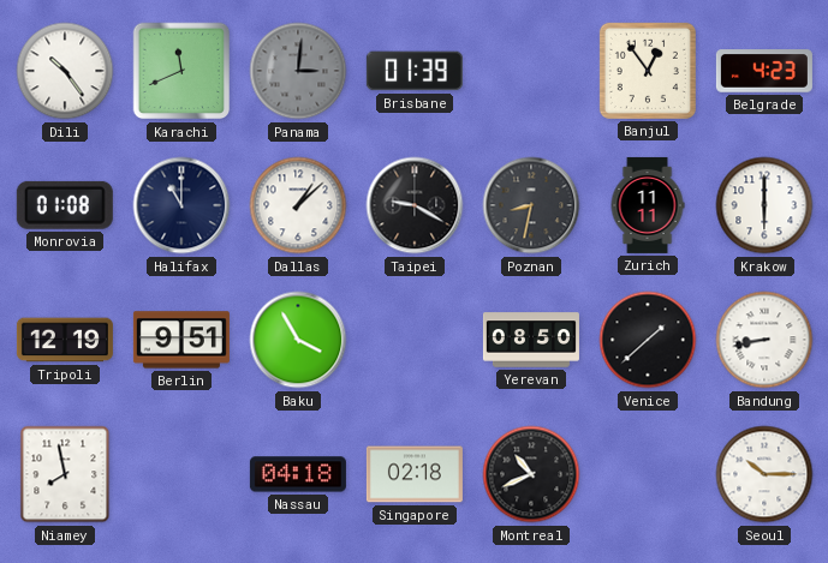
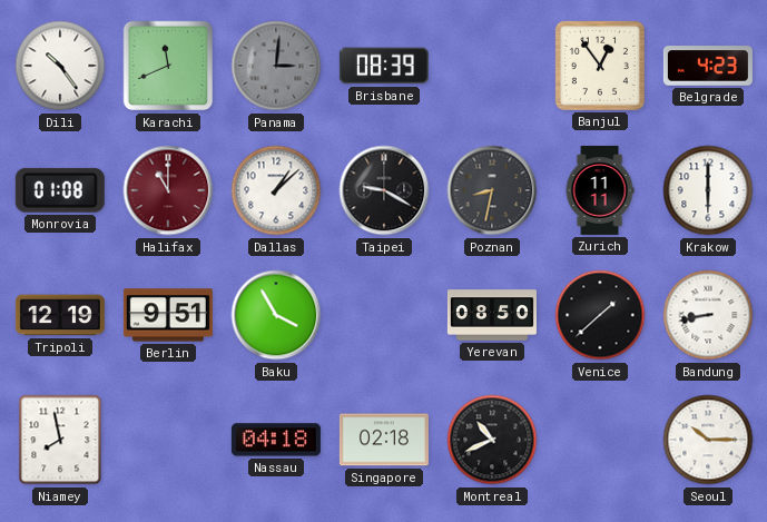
Brisbane: 01:39 -> 08:39 (384, 66)
Halifax dial: navy -> burgundy (168, 190)
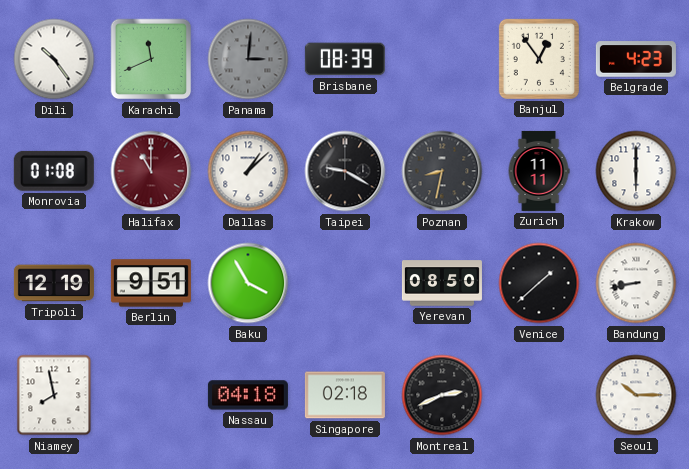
Montreal: 10:41 -> 2:41 (442, 395)
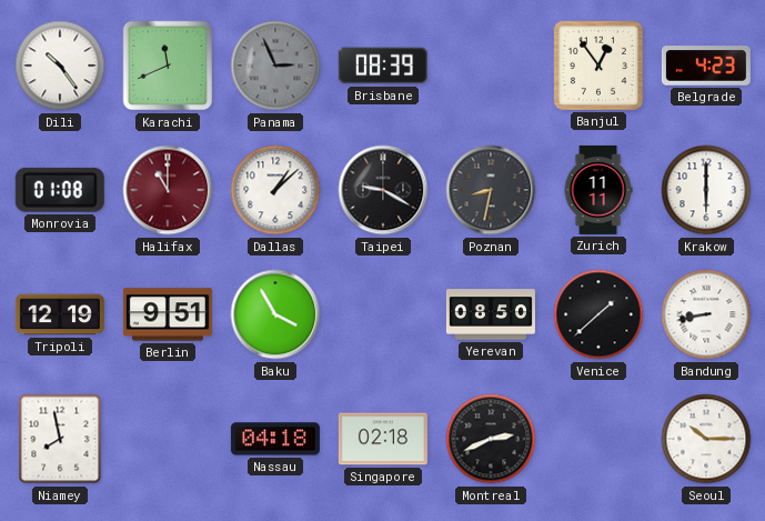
Panama: 3:01 -> 2:56 (275, 66)
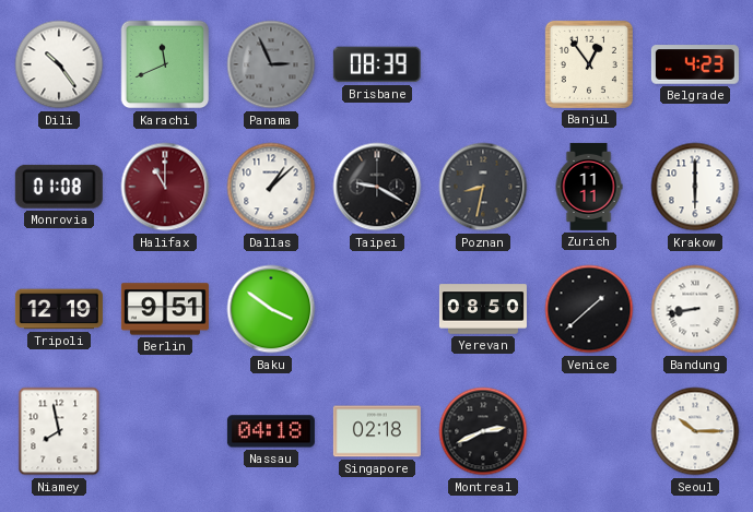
Baku: 3:55 -> 3:51 (271, 309)
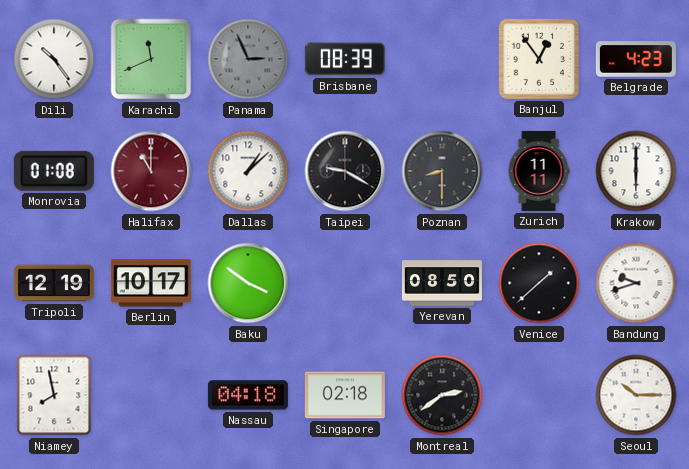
Poznan: 8:32 -> 8:30 (442, 171)
Berlin: 9:51 -> 10:17 (151, 283)
Bandung: 8:43 -> 9:42 (636, 283)
Montreal: 2:41 -> 2:39 (442, 395)
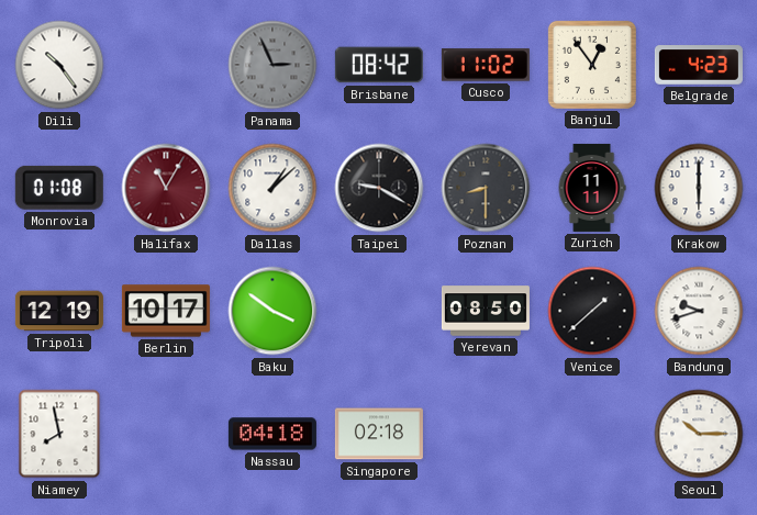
Karachi: 11:41 -> none (151, 59)
Brisbane: 08:39 -> 08:42 (379, 65)
Cusco: none -> 11:02 (486, 65)
Halifax: 11:00 -> 11:05 (166, 188)
Montreal: 2:39 -> none (442, 395)
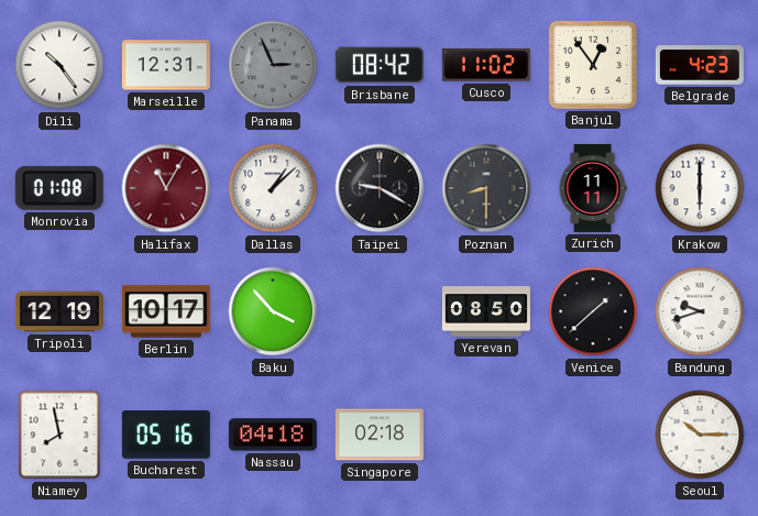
Marseille: none -> 12:31 (166, 65)
Baku: 3:51 -> 3:53 (273, 311)
Bucharest: none -> 05:16 (166, 436)
